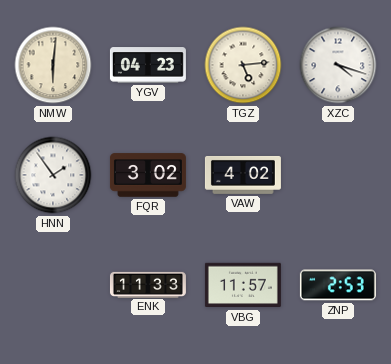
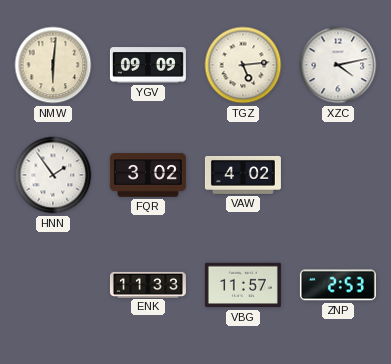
YGV: 04:23 -> 09:09 (148, 65)
XZC: 4:18 -> 4:13 (338, 65)
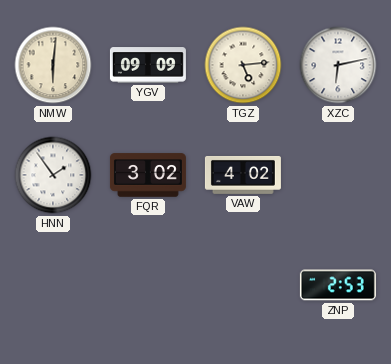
XZC: 4:13 -> 6:13 (338, 65)
ENK: 11:33 -> none (148, 284)
VBG: 11:57 -> none (243, 285)
